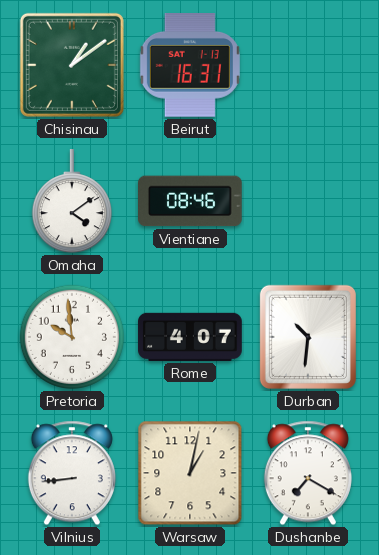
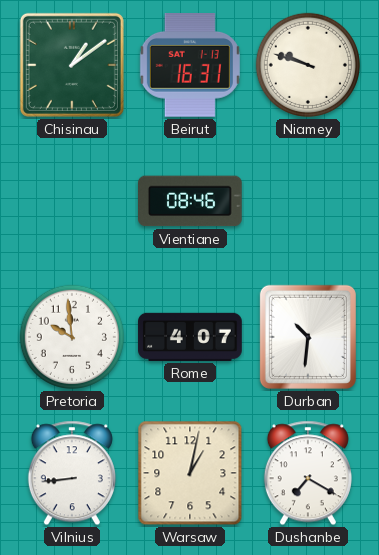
Niamey: none -> 9:48 (308, 65)
Omaha: 4:09 -> none (72, 202)
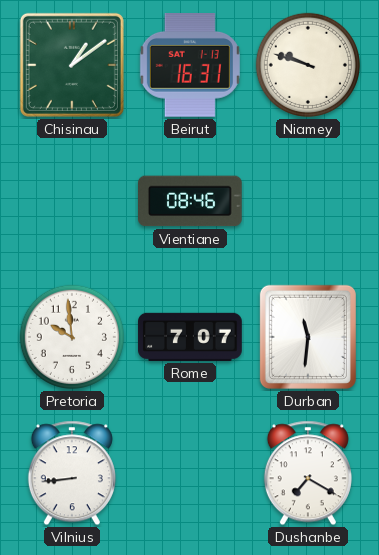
Rome: 4:07 -> 7:07 (190, 337)
Durban: 10:31 -> 11:31 (308, 337)
Warsaw: 1:02 -> none (190, 473)
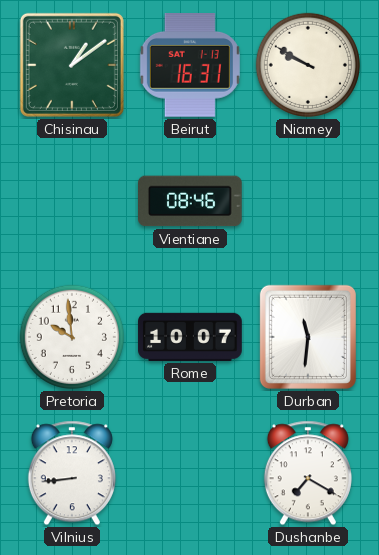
Niamey: 9:48 -> 9:50 (308, 65)
Rome: 7:07 -> 10:07 (190, 337)
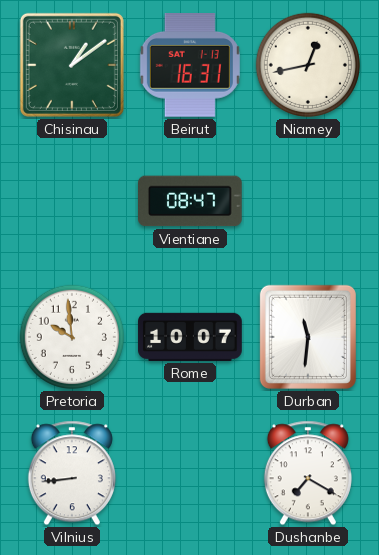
Niamey: 9:50 -> 12:43 (308, 65)
Vientiane: 08:46 -> 08:47 (191, 201)
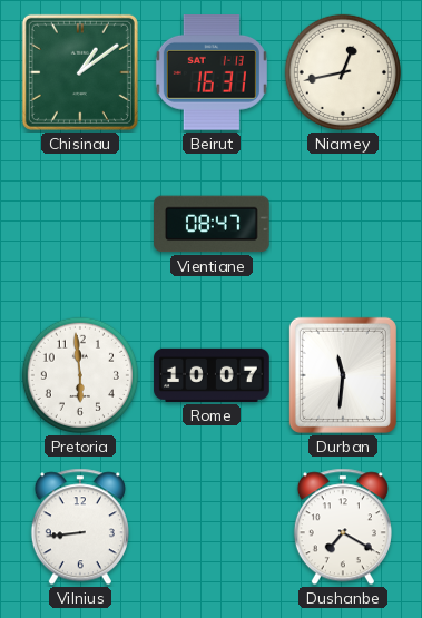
Pretoria: 9:59 -> 5:59 (80, 375)
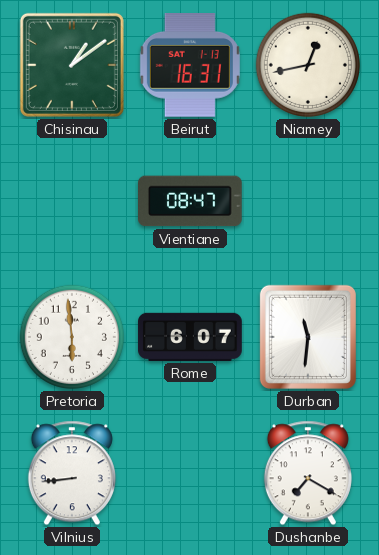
Rome: 10:07 -> 6:07 (190, 337)
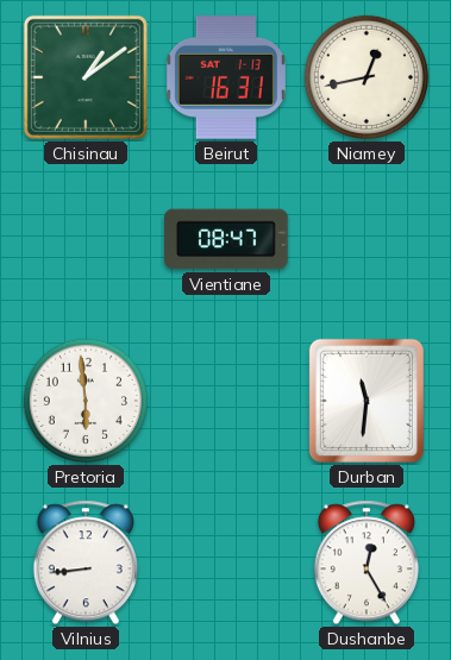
Rome: 6:07 -> none (190, 337)
Dushanbe: 7:20 -> 12:25 (367, 562)
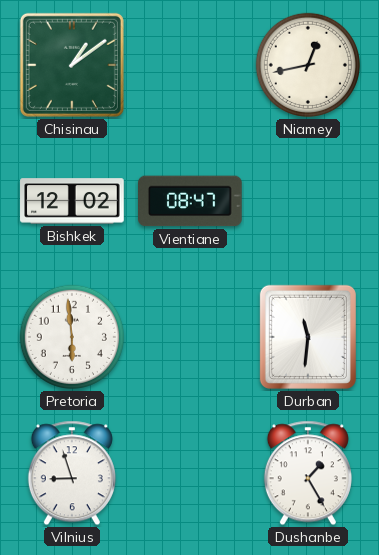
Beirut: 16:31 -> none (226, 78)
Bishkek: none -> 12:02 (72, 201)
Vilnius: 8:44 -> 8:57 (72, 473)
Dushanbe: 12:25 -> 1:25 (308, 473)
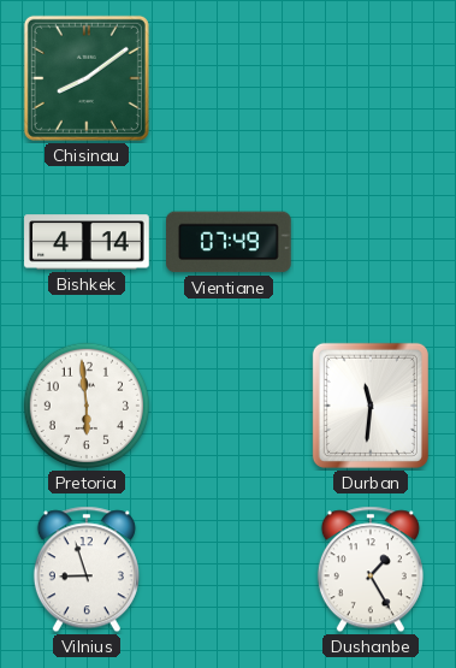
Chisinau: 1:09 -> 8:09 (87, 78)
Niamey: 12:43 -> none (308, 65)
Bishkek: 12:02 -> 4:14 (87, 242)
Vientiane: 08:47 -> 07:49 (230, 242)
